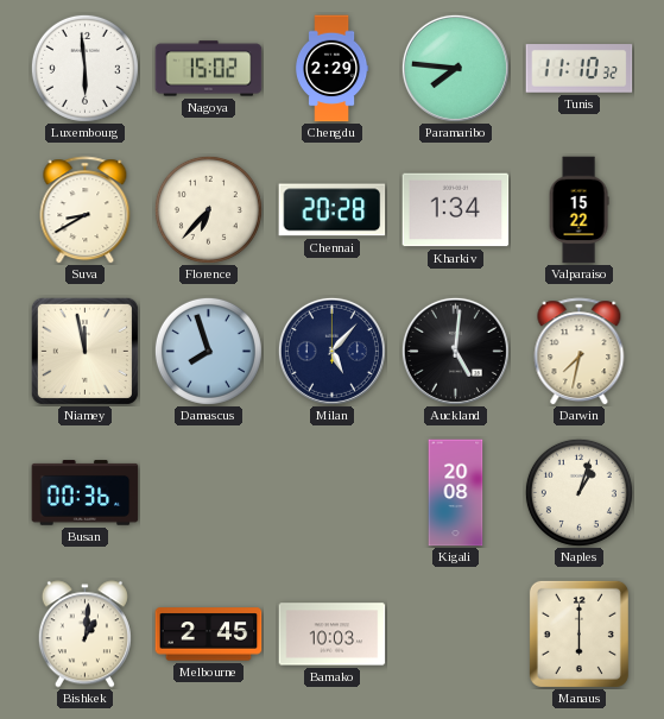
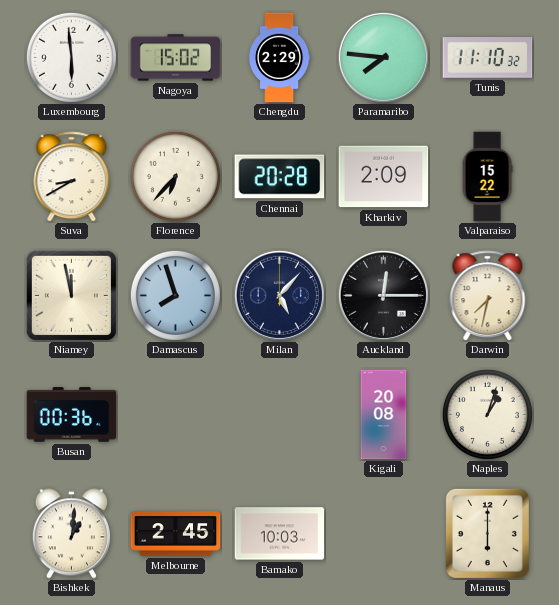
Kharkiv: 1:34 -> 2:09 (384, 177)
Auckland: 5:01 -> 12:15 (383, 295)
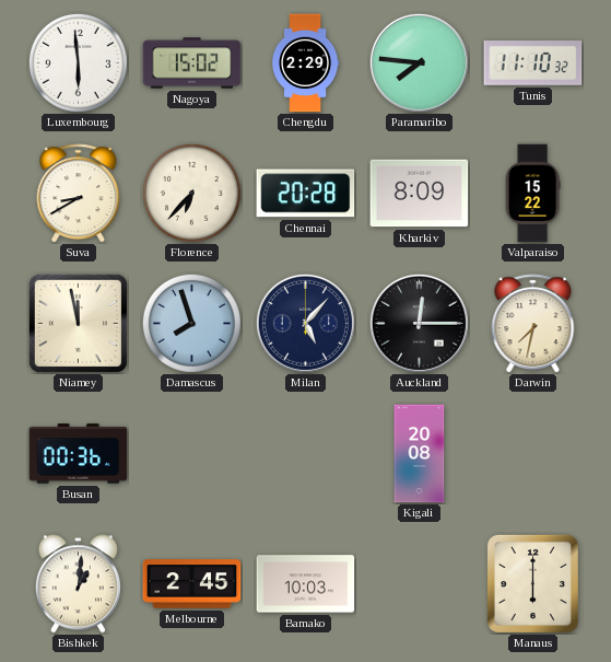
Kharkiv: 2:09 -> 8:09 (420, 194)
Naples: 1:03 -> none (487, 414)
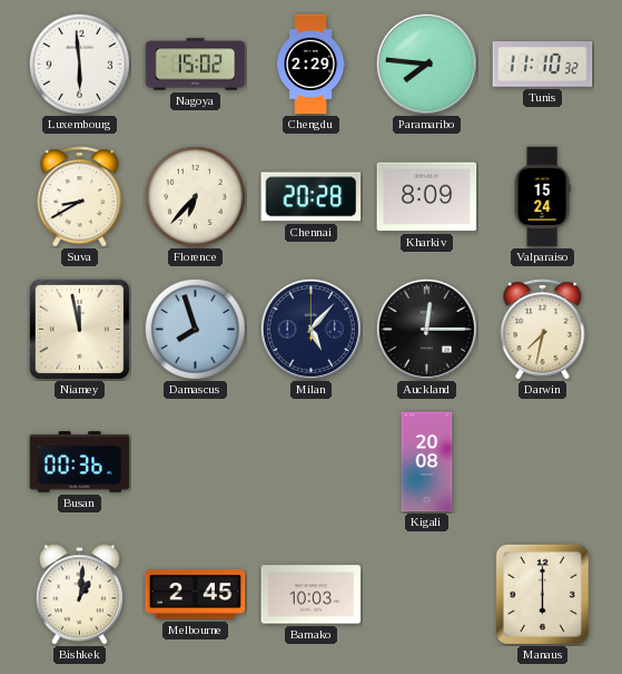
Valparaiso: 15:22 -> 15:24 (542, 197)
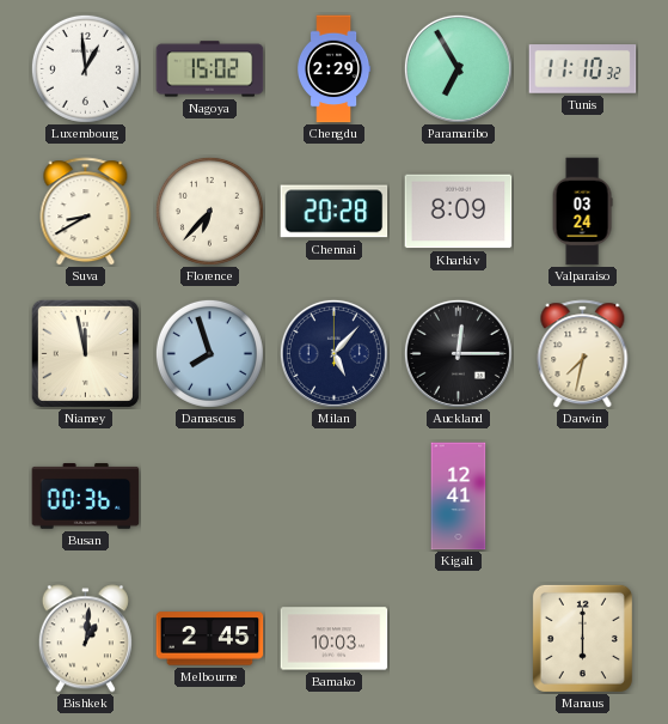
Luxembourg: 5:59 -> 12:59 (85, 68)
Paramaribo: 7:46 -> 6:55 (458, 68)
Valparaiso: 15:24 -> 03:24 (582, 212)
Kigali: 20:08 -> 12:41 (459, 497)
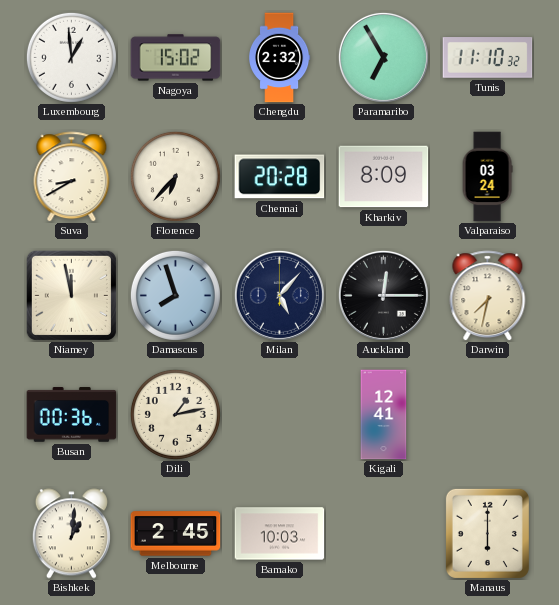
Chengdu: 2:29 -> 2:32 (280, 58)
Dili: none -> 1:13 (175, 414)
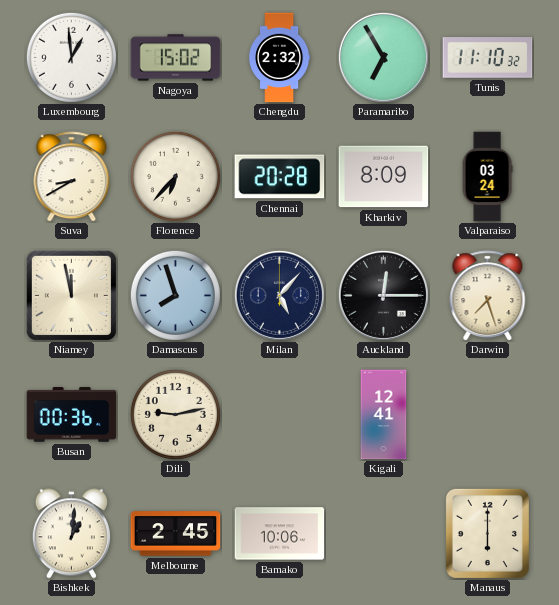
Darwin: 7:32 -> 7:27 (488, 296)
Dili: 1:13 -> 9:13 (175, 414)
Bamako: 10:03 -> 10:06 (280, 534)
